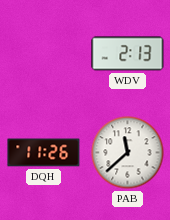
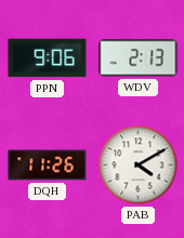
PPN: none -> 9:06 (48, 58)
PAB: 11:38 -> 4:10 (139, 166)
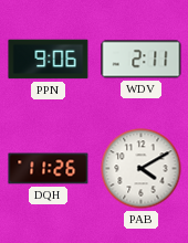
WDV: 2:13 -> 2:11 (142, 60)
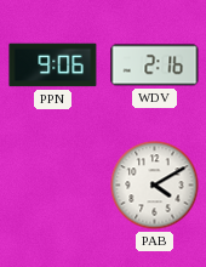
WDV: 2:11 -> 2:16 (155, 66)
DQH: 11:26 -> none (49, 169)
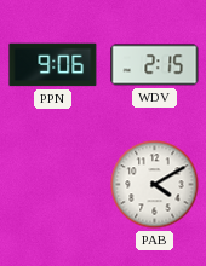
WDV: 2:16 -> 2:15 (155, 65)
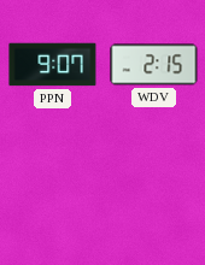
PPN: 9:06 -> 9:07 (53, 65)
PAB: 4:10 -> none (155, 185)
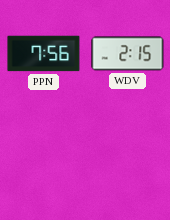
PPN: 9:07 -> 7:56 (44, 54)
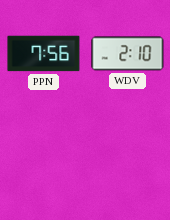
WDV: 2:15 -> 2:10 (128, 54)
